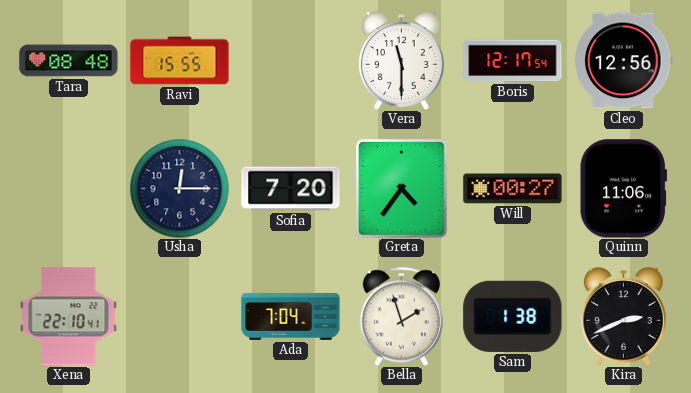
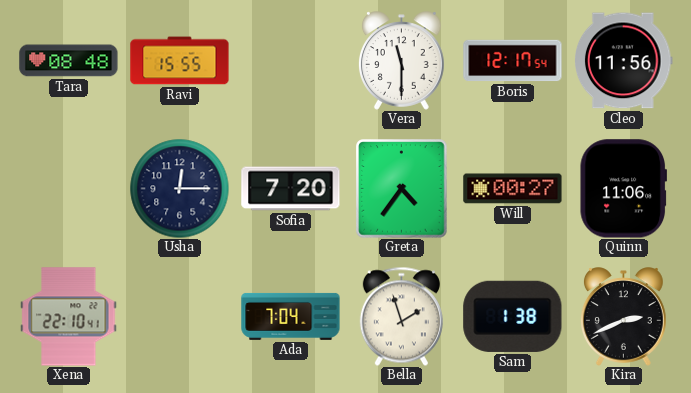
Cleo: 12:56 -> 11:56 (624, 61)
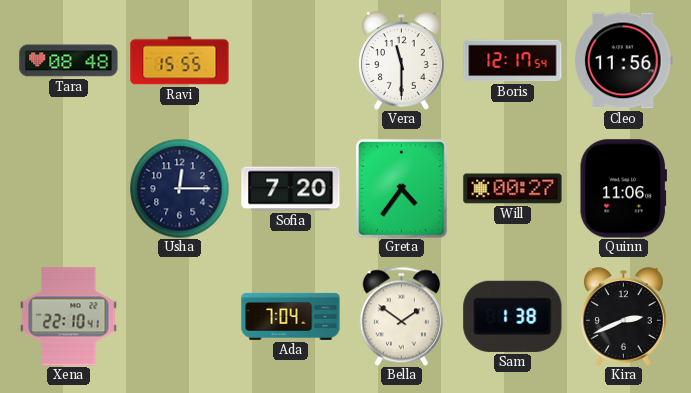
Bella: 1:57 -> 1:51 (401, 316)
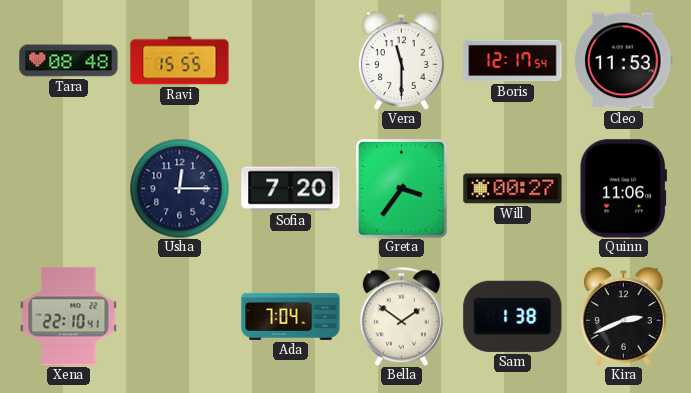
Cleo: 11:56 -> 11:53 (624, 61)
Greta: 4:36 -> 3:36 (402, 189)
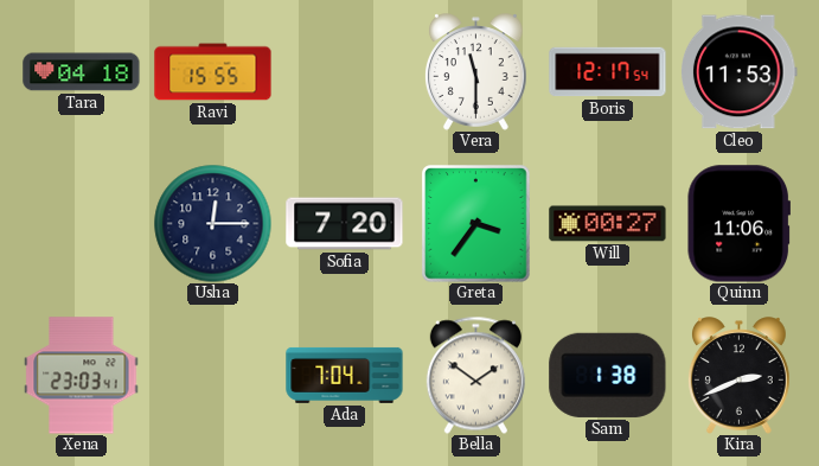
Tara: 08:48 -> 04:18 (82, 72)
Xena: 22:10 -> 23:03 (82, 376)
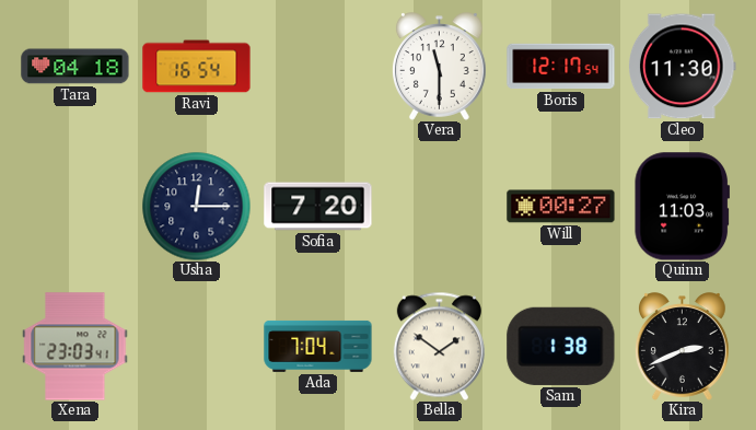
Ravi: 15:55 -> 16:54 (197, 67)
Cleo: 11:53 -> 11:30 (683, 67)
Greta: 3:36 -> none (476, 224)
Quinn: 11:06 -> 11:03 (682, 207)
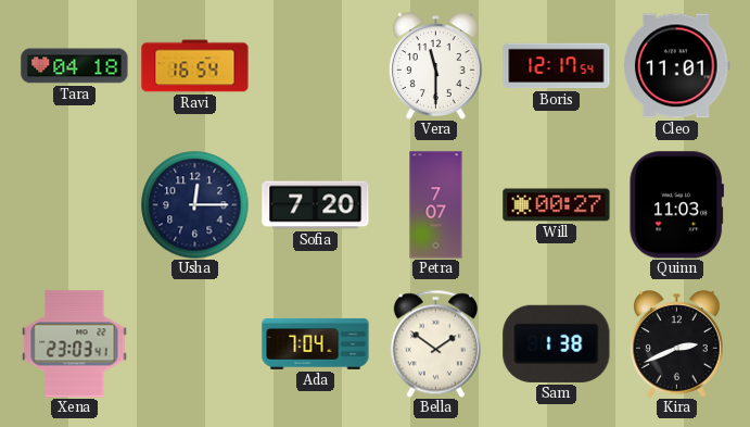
Cleo: 11:30 -> 11:01 (677, 66)
Petra: none -> 7:07 (436, 205)
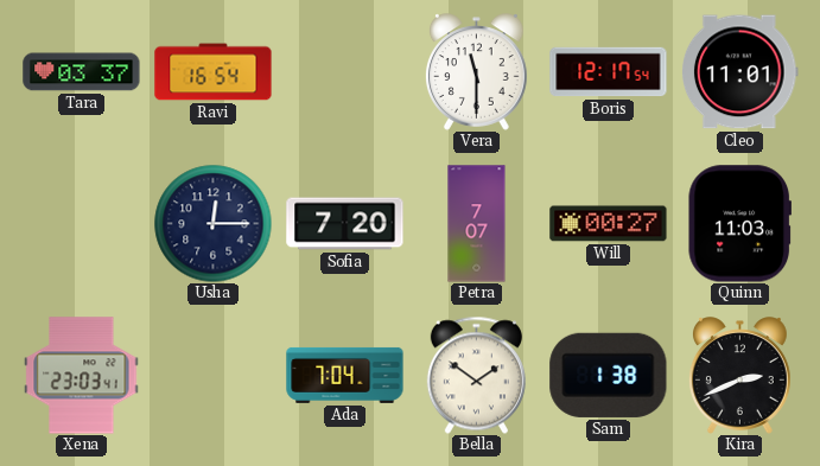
Tara: 04:18 -> 03:37 (82, 72)
